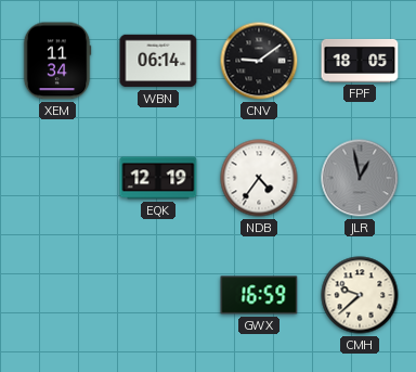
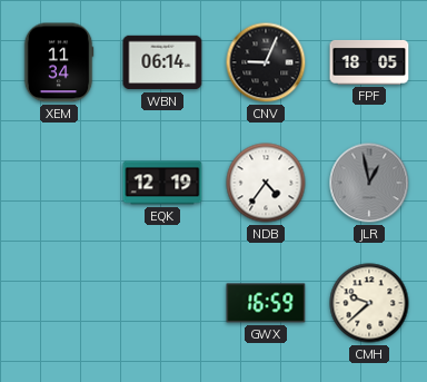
CNV: 9:09 -> 9:04 (266, 62)
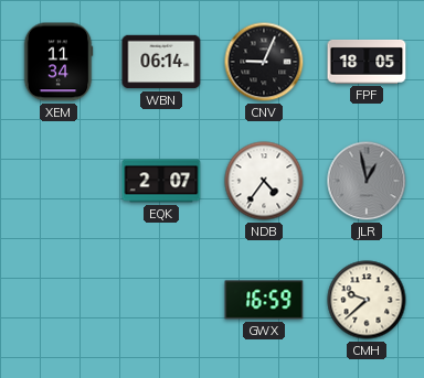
EQK: 12:19 -> 2:07 (161, 181)
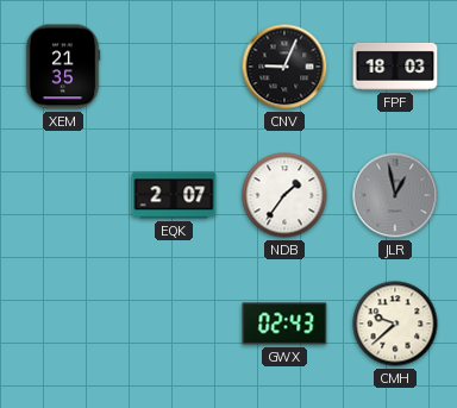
XEM: 11:34 -> 21:35 (63, 67)
WBN: 06:14 -> none (161, 62)
FPF: 18:05 -> 18:03 (395, 67)
NDB: 4:36 -> 1:36 (284, 195)
GWX: 16:59 -> 02:43 (284, 324)
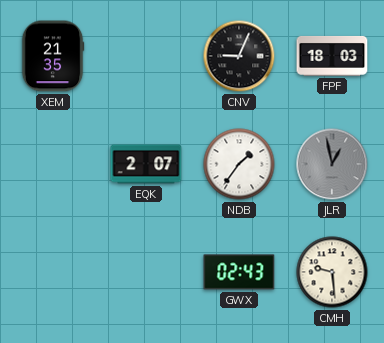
CMH: 9:38 -> 9:29 (332, 272)
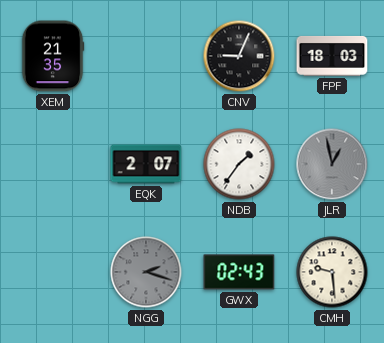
NGG: none -> 2:18 (146, 272)
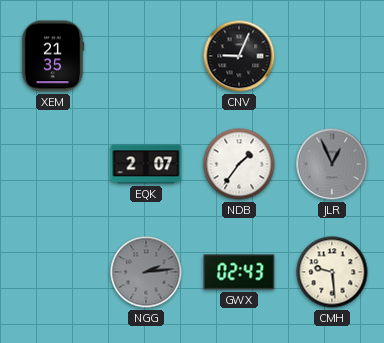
FPF: 18:03 -> none (332, 56)
JLR: 12:58 -> 12:56 (332, 164)
NGG: 2:18 -> 2:14 (146, 272)
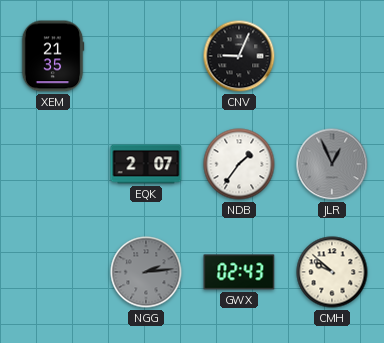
CMH: 9:29 -> 9:52 (332, 272)
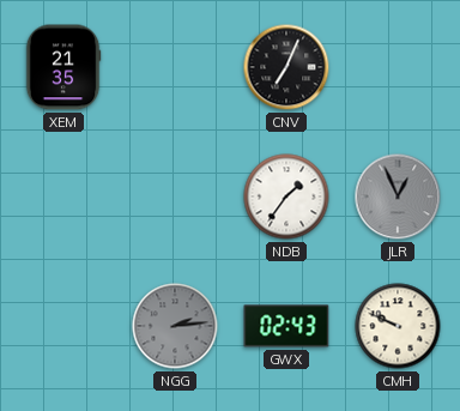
CNV: 9:04 -> 7:04 (286, 67)
EQK: 2:07 -> none (146, 164)
CMH: 9:52 -> 9:49 (398, 326)
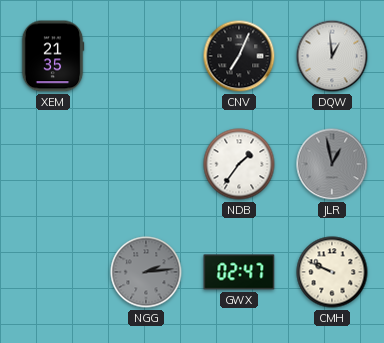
DQW: none -> 12:59 (332, 56)
JLR: 12:56 -> 12:58 (332, 164)
GWX: 02:43 -> 02:47 (239, 272)
